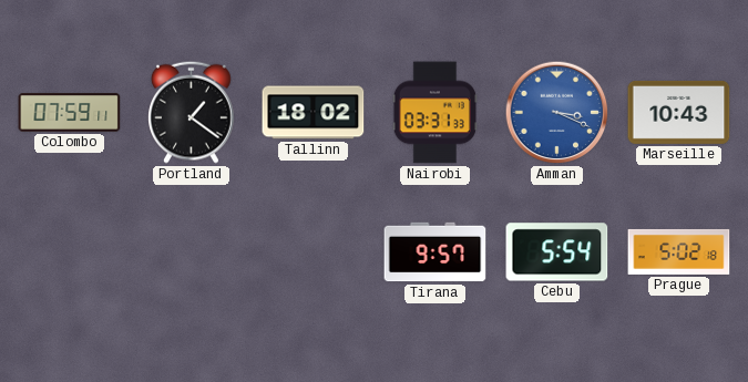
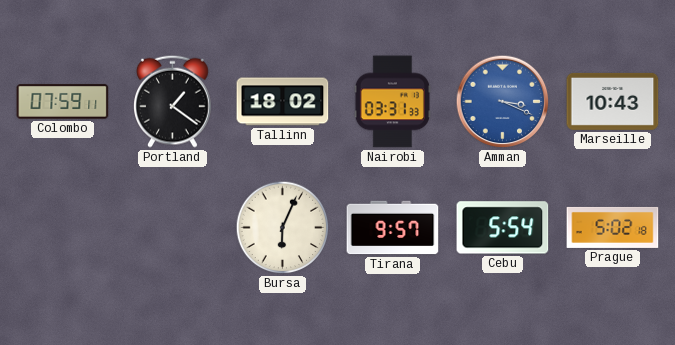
Bursa: none -> 6:04 (283, 228)
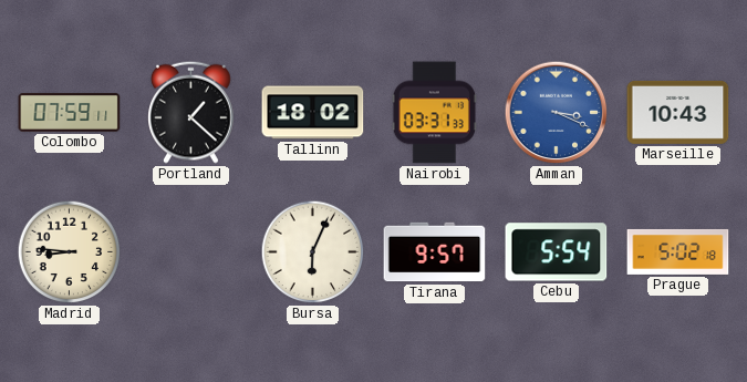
Portland: 1:21 -> 1:22 (191, 112)
Madrid: none -> 8:46 (70, 252)
